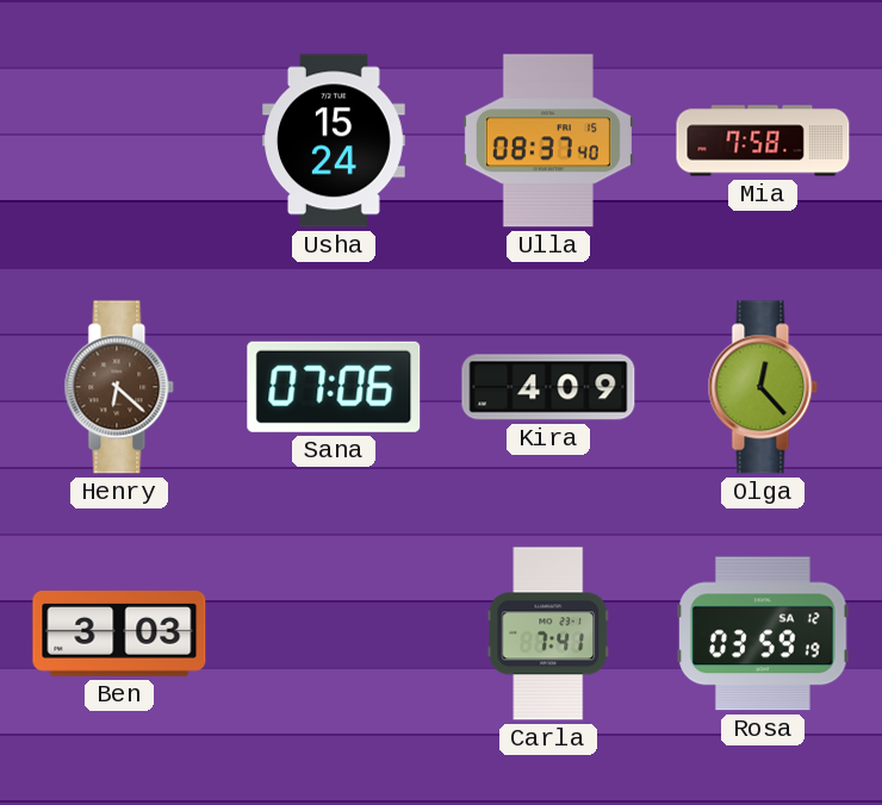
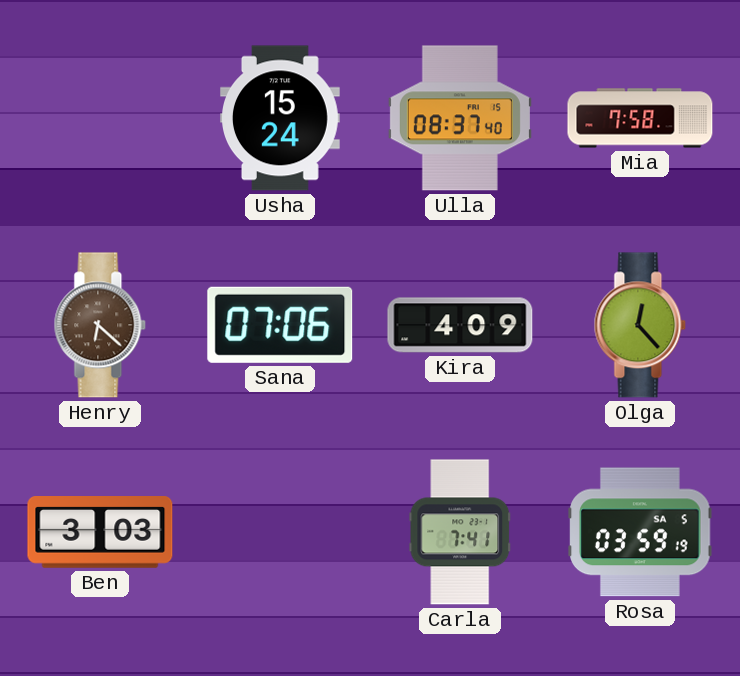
Rosa date: SA 12 -> SA 5 (640, 532)
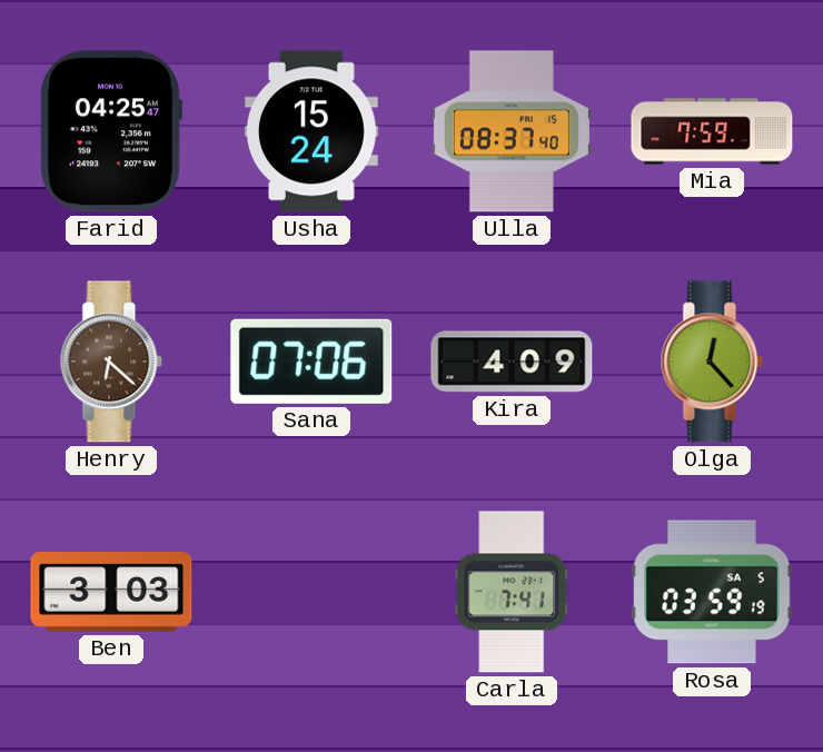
Farid: none -> 04:25 (110, 131)
Mia: 7:58 -> 7:59 (712, 131)
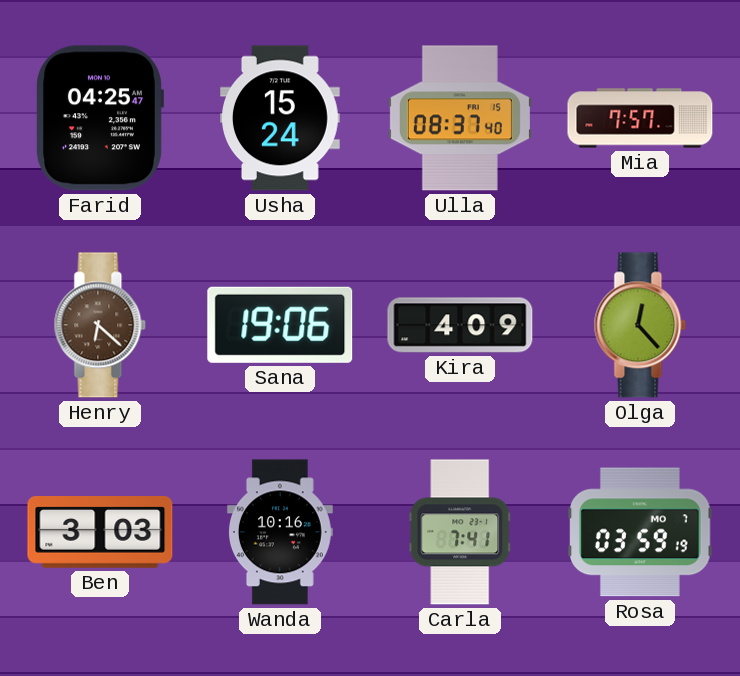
Mia: 7:59 -> 7:57 (640, 118)
Sana: 07:06 -> 19:06 (280, 325)
Wanda: none -> 10:16 (280, 532)
Rosa date: SA 5 -> MO 7 (640, 532)
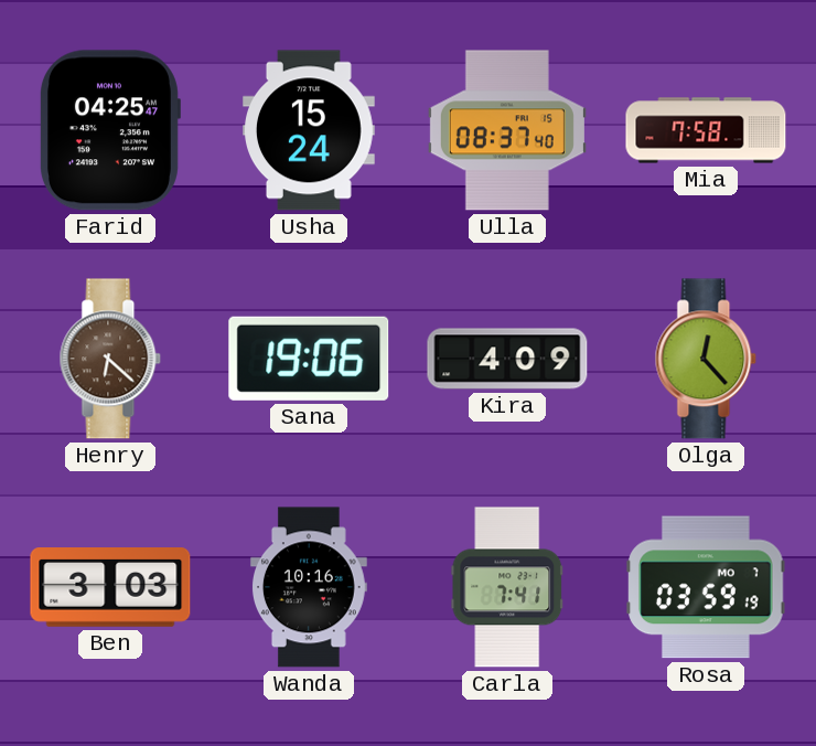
Mia: 7:57 -> 7:58 (706, 130)
